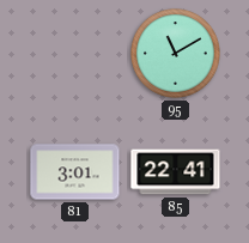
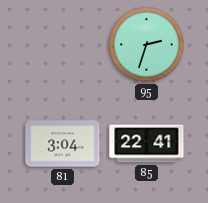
95: 11:10 -> 2:33 (147, 45)
81: 3:01 -> 3:04 (63, 144)
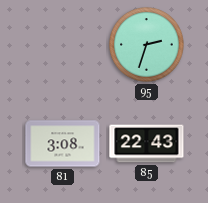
81: 3:04 -> 3:08 (63, 144)
85: 22:41 -> 22:43 (147, 144)
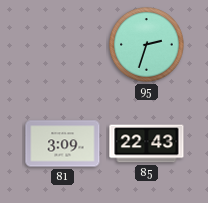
81: 3:08 -> 3:09 (63, 144)
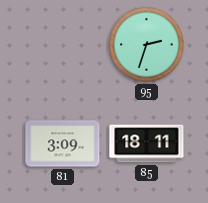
85: 22:43 -> 18:11 (147, 144)
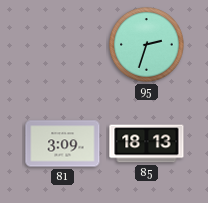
85: 18:11 -> 18:13 (147, 144)
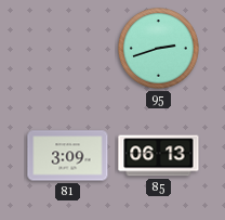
95: 2:33 -> 2:42 (159, 49)
85: 18:13 -> 06:13 (159, 156)
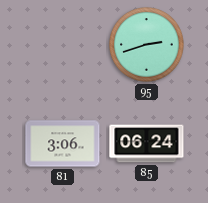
81: 3:09 -> 3:06 (63, 144)
85: 06:13 -> 06:24 (147, 144)
